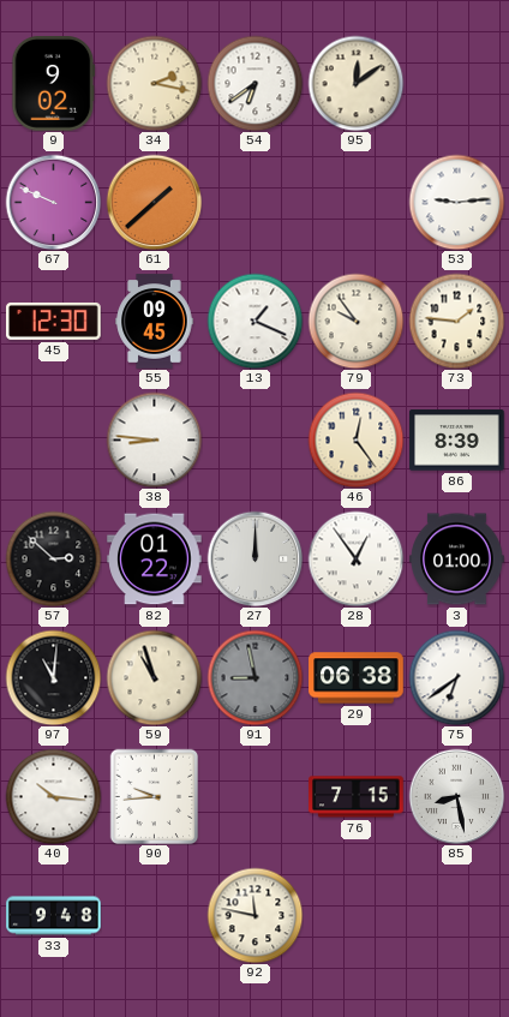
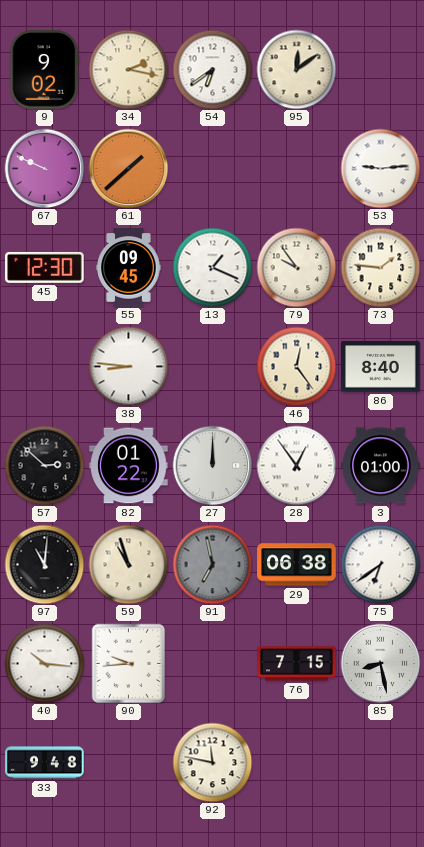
86: 8:39 -> 8:40 (381, 367)
91: 8:58 -> 6:58 (212, 564)
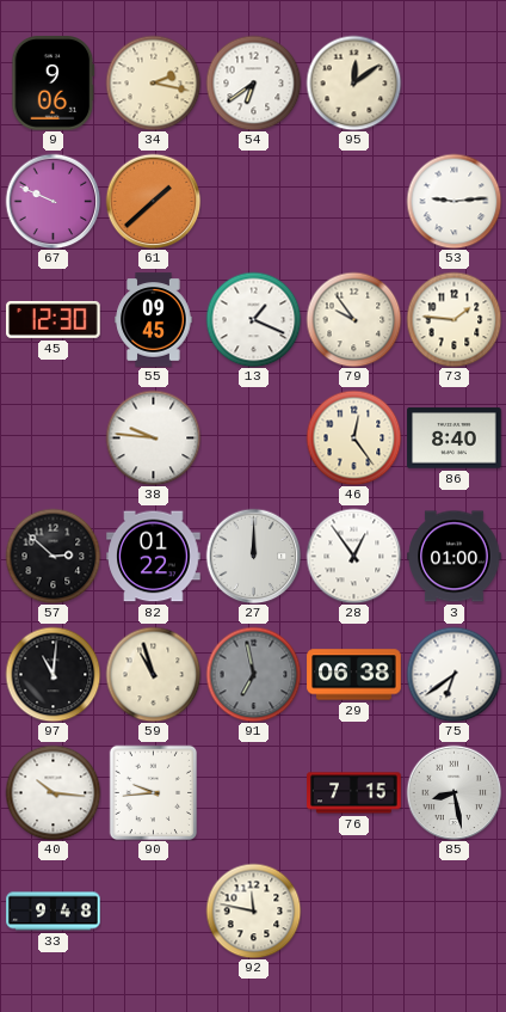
9: 9:02 -> 9:06 (54, 84)
38: 8:46 -> 9:46 (153, 437)
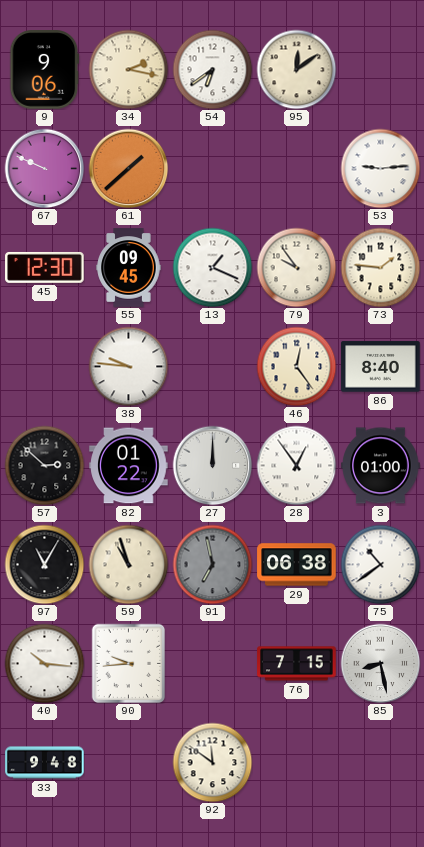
97: 11:01 -> 11:05 (44, 564)
75: 6:39 -> 10:39 (380, 564)
92: 11:47 -> 11:51 (212, 762)
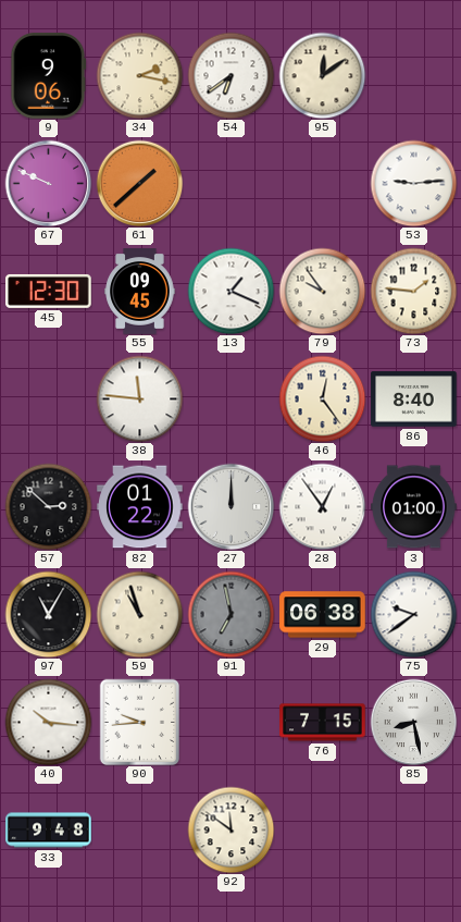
38: 9:46 -> 11:46 (139, 398)
75: 10:39 -> 9:39 (413, 614)
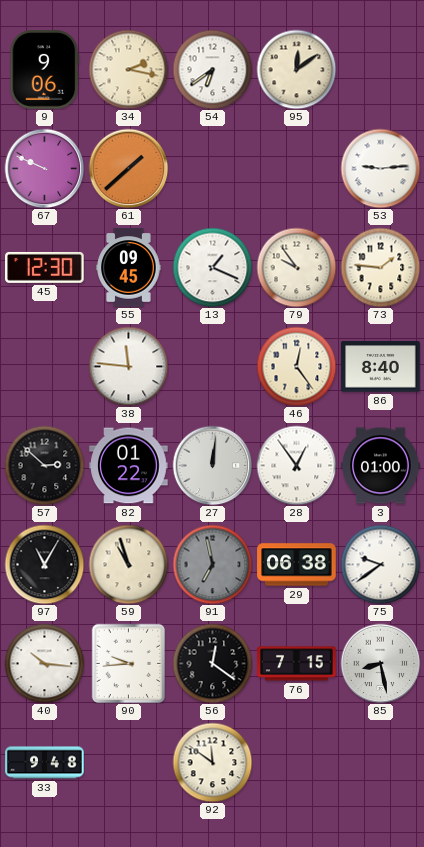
27: 12:00 -> 12:01 (212, 465)
56: none -> 12:21 (212, 663)
